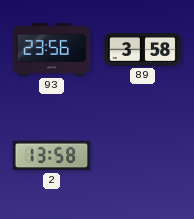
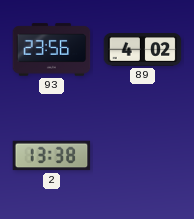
89: 3:58 -> 4:02 (143, 50)
2: 13:58 -> 13:38 (52, 156)
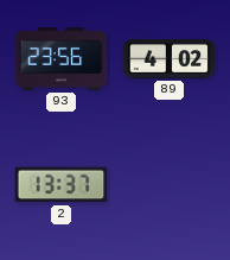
2: 13:38 -> 13:37 (62, 185)
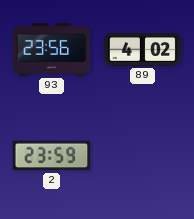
2: 13:37 -> 23:59 (52, 156)
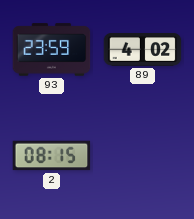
93: 23:56 -> 23:59 (52, 50)
2: 23:59 -> 08:15 (52, 156)
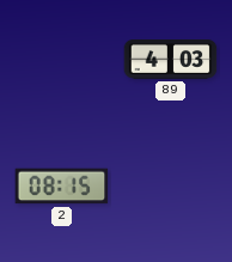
93: 23:59 -> none (52, 50)
89: 4:02 -> 4:03 (171, 60)
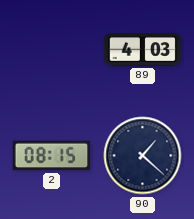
90: none -> 1:22 (143, 156)
